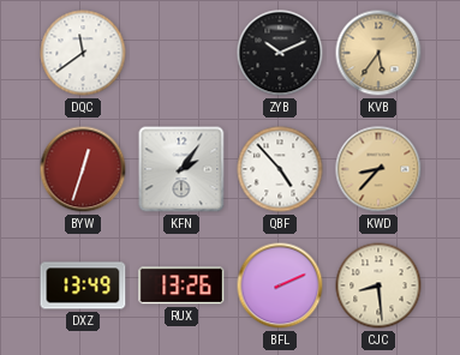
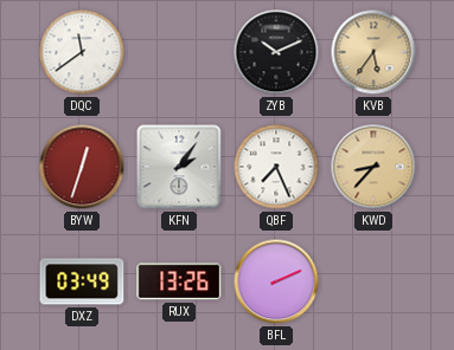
QBF: 4:53 -> 7:26 (276, 167)
DXZ: 13:49 -> 03:49 (82, 281)
CJC: 8:29 -> none (378, 285)
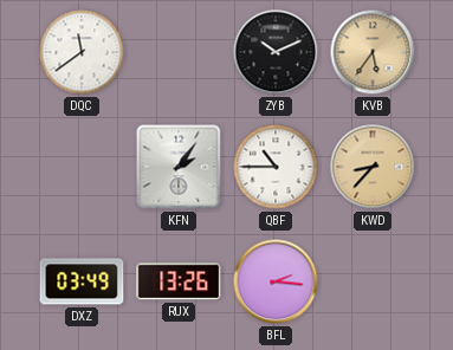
BYW: 12:33 -> none (82, 167)
QBF: 7:26 -> 10:45 (276, 167)
BFL: 2:11 -> 2:16 (276, 281)
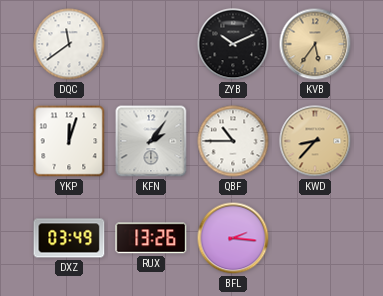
YKP: none -> 12:03 (69, 141)
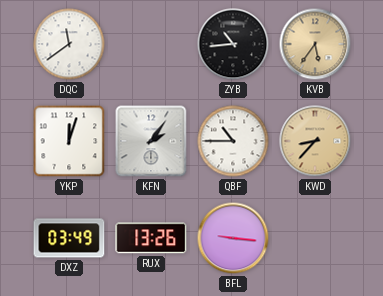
ZYB: 10:11 -> 10:44 (233, 44)
BFL: 2:16 -> 9:16 (233, 238)
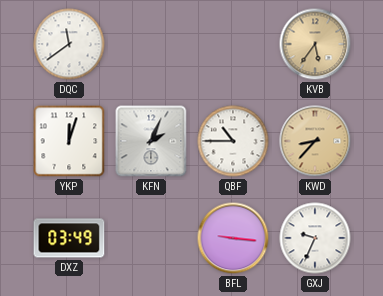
ZYB: 10:44 -> none (233, 44)
KFN: 2:06 -> 2:04 (151, 141)
RUX: 13:26 -> none (151, 238)
GXJ: none -> 9:34 (315, 238)
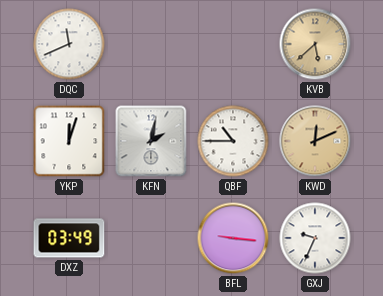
DQC: 11:39 -> 11:41 (69, 44)
KVB: 5:36 -> 5:38 (315, 44)
KFN: 2:04 -> 2:02 (151, 141)
KWD: 8:37 -> 12:11 (315, 141)
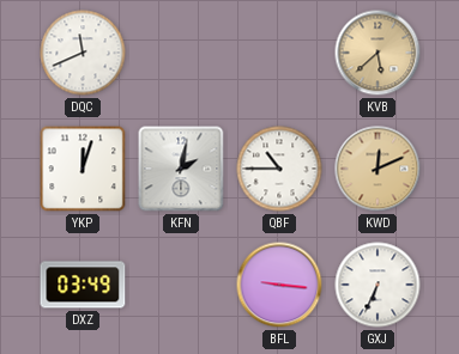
GXJ: 9:34 -> 6:34 (378, 285)
